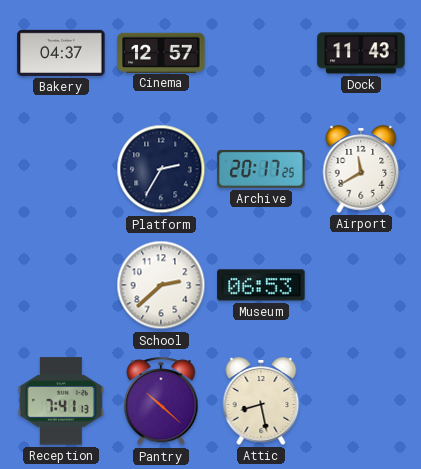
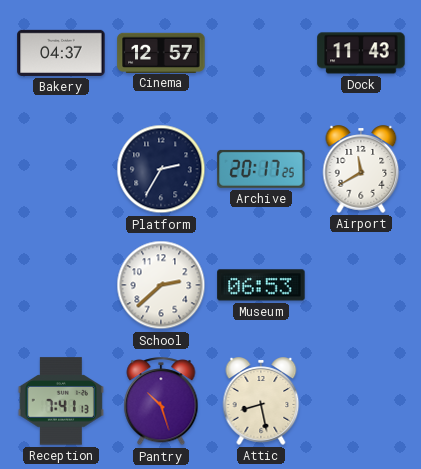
Pantry: 10:22 -> 10:27 (161, 402)
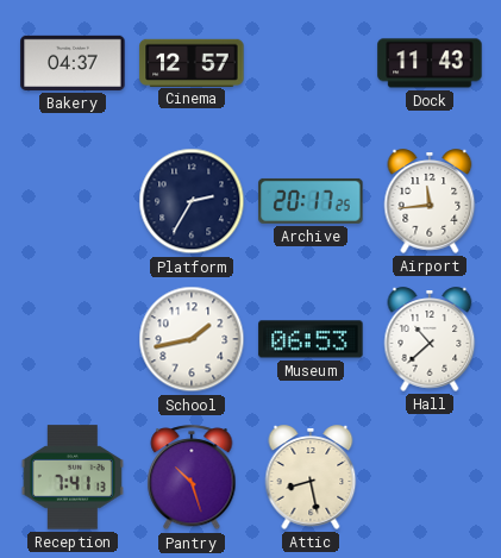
Airport: 11:40 -> 11:44 (430, 201)
School: 2:38 -> 1:43 (192, 339)
Hall: none -> 10:38 (430, 339)
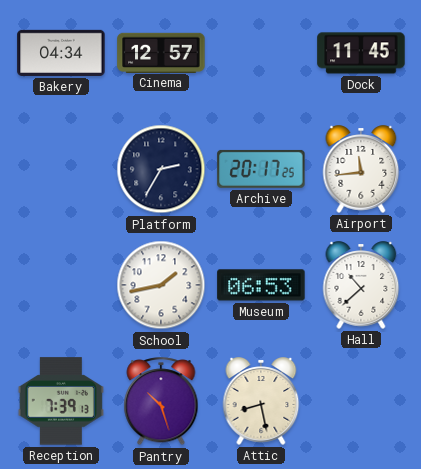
Bakery: 04:37 -> 04:34 (61, 53)
Dock: 11:43 -> 11:45 (361, 53)
Reception: 7:41 -> 7:39 (61, 401)
